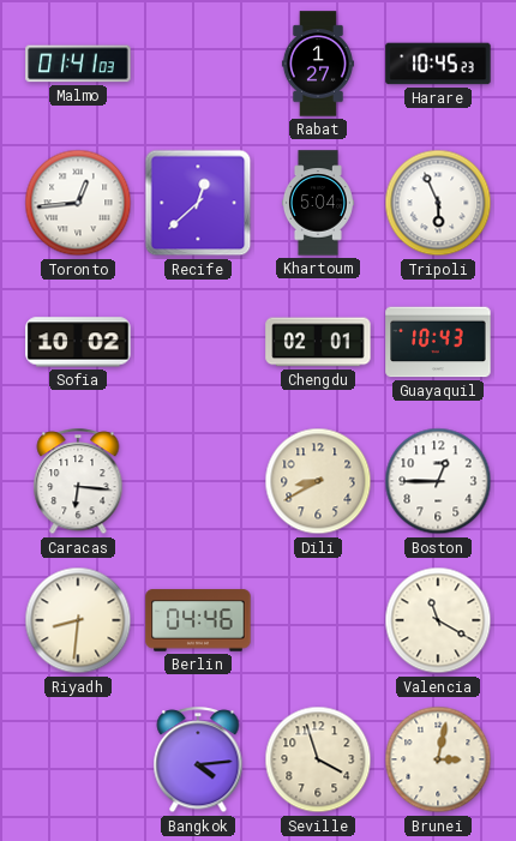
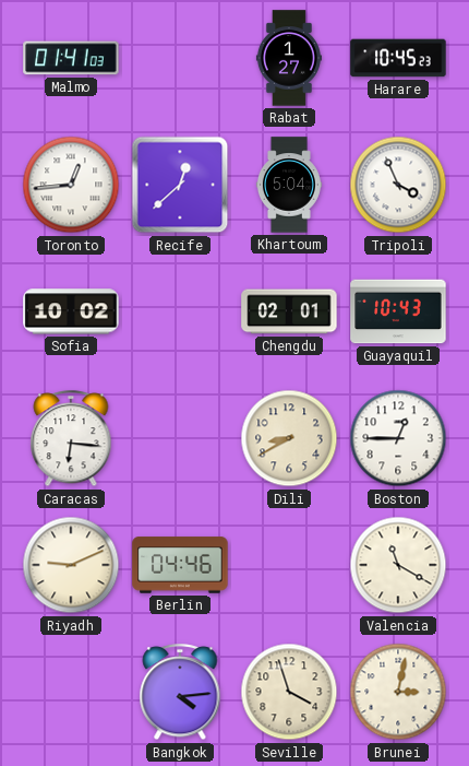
Tripoli: 5:56 -> 3:56 (398, 185)
Riyadh: 8:31 -> 9:11 (71, 565)
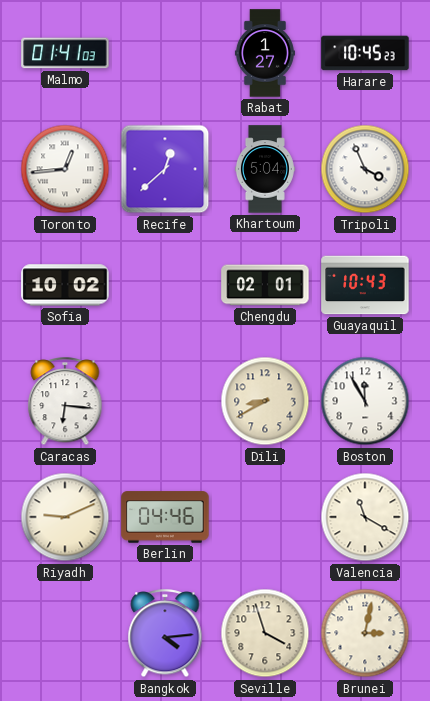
Boston: 12:45 -> 11:55 (365, 401)
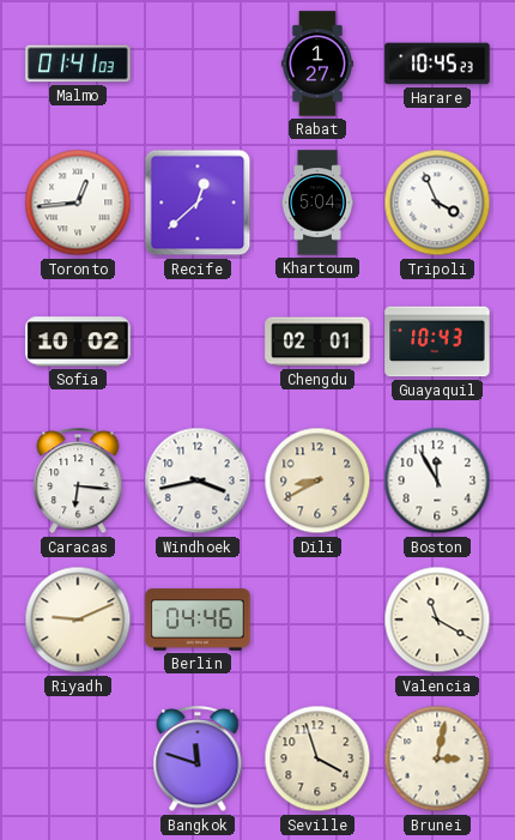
Windhoek: none -> 3:43 (198, 481)
Bangkok: 4:14 -> 11:48 (198, 760)
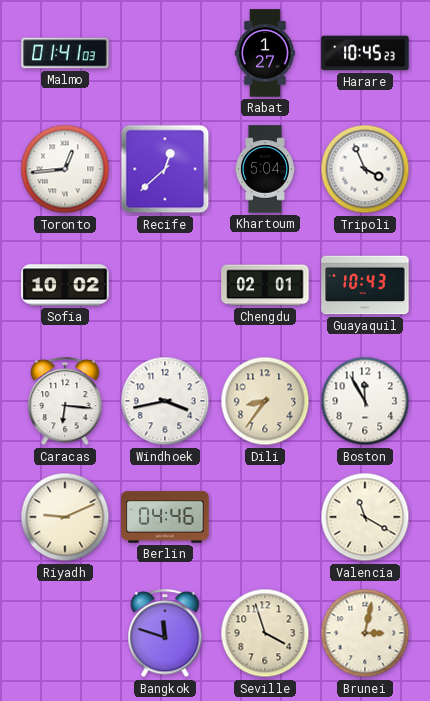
Dili: 8:40 -> 8:36 (265, 401)
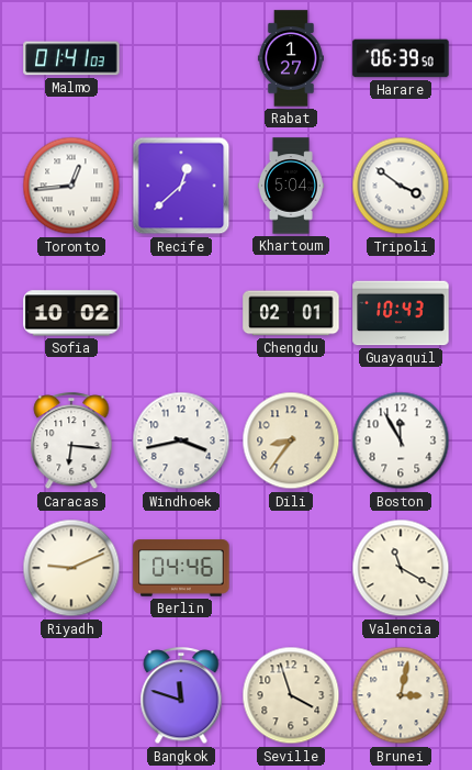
Harare: 10:45 -> 06:39 (401, 58)
Tripoli: 3:56 -> 3:51 (401, 186)
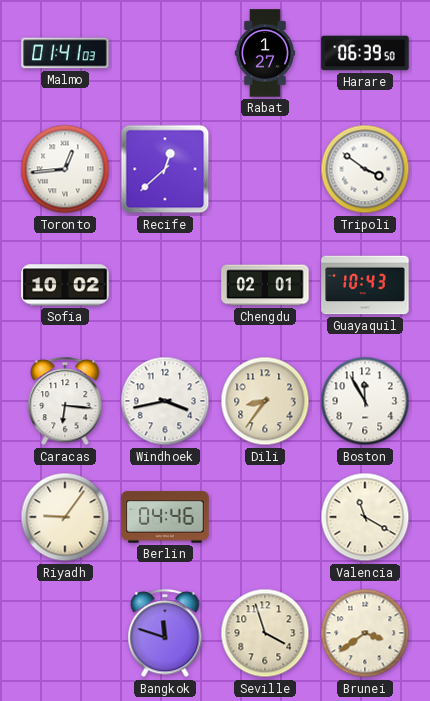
Khartoum: 5:04 -> none (291, 186)
Riyadh: 9:11 -> 9:06 (65, 517)
Brunei: 3:02 -> 3:39 (365, 633)
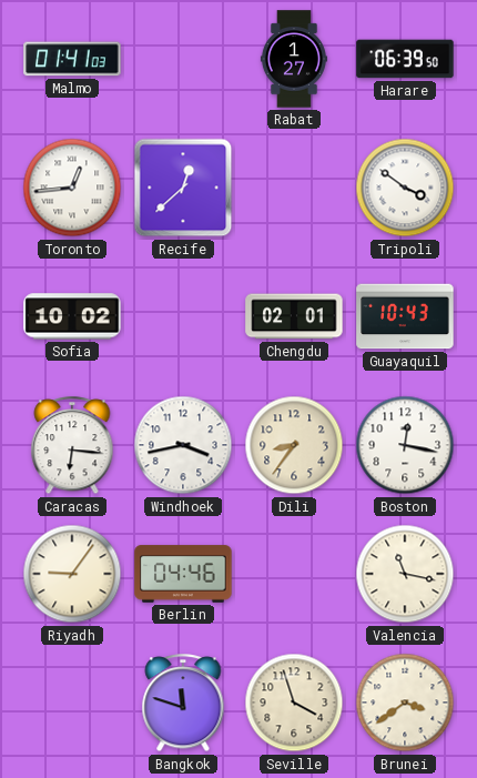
Boston: 11:55 -> 12:17 (405, 445)
Valencia: 11:20 -> 11:17 (405, 574)
